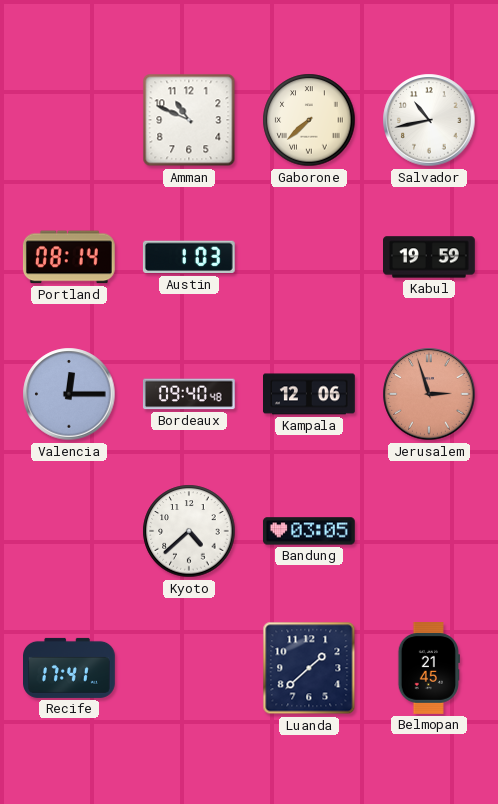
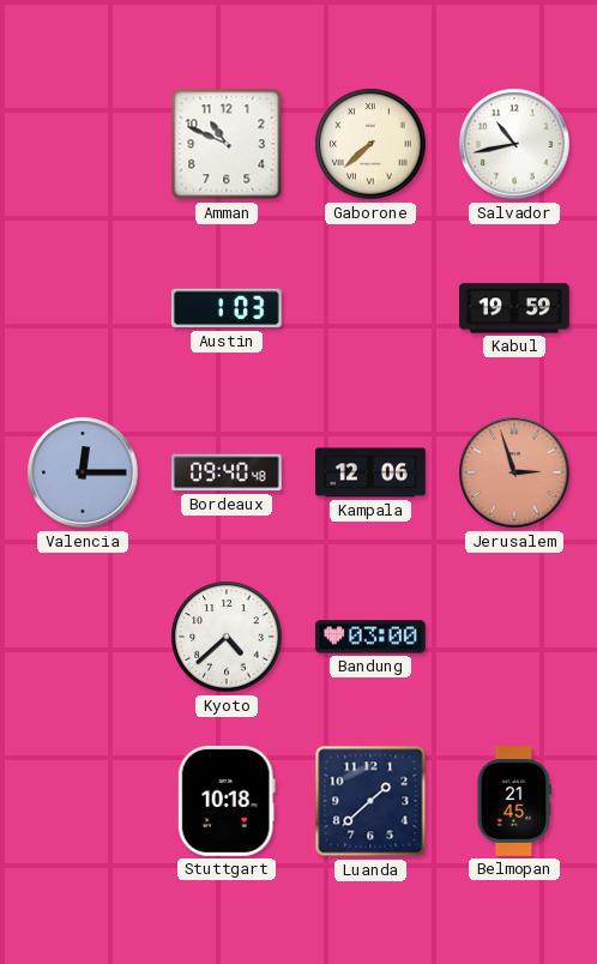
Portland: 08:14 -> none (69, 257)
Bandung: 03:05 -> 03:00 (370, 637)
Recife: 17:41 -> none (70, 668)
Stuttgart: none -> 10:18 (227, 801)
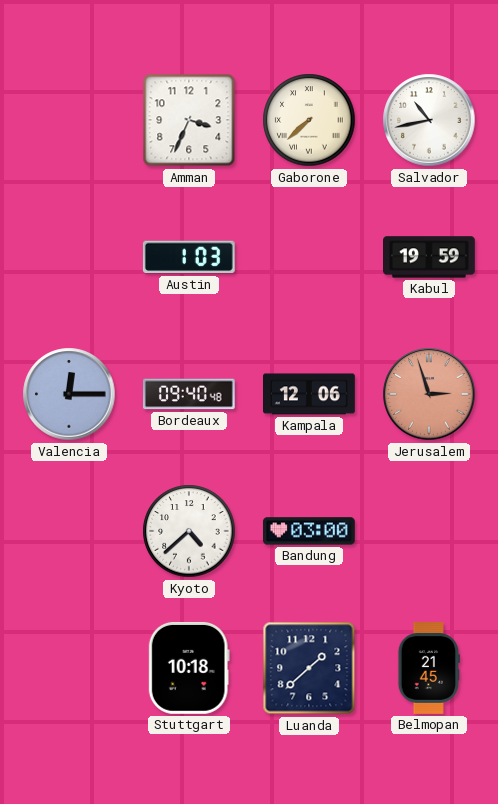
Amman: 10:49 -> 3:34 (189, 120)
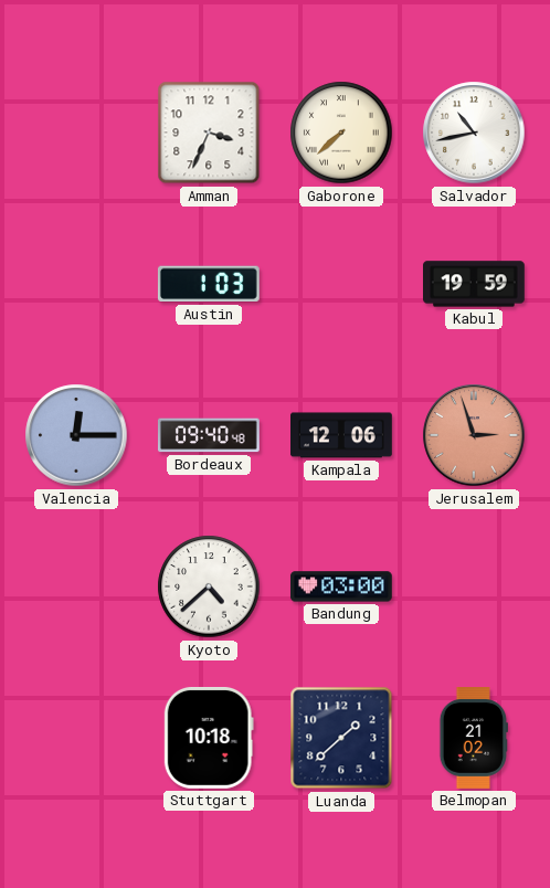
Belmopan: 21:45 -> 21:02 (473, 739)
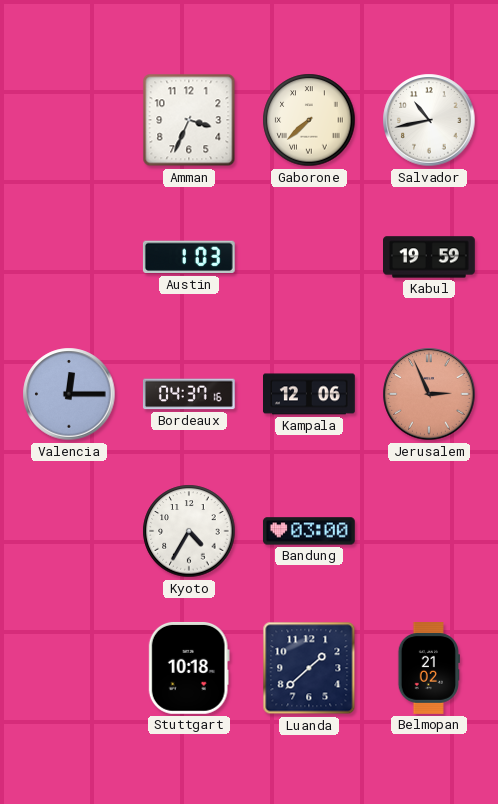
Bordeaux: 09:40 -> 04:37 (189, 394)
Jerusalem: 2:57 -> 2:56 (429, 394)
Kyoto: 4:38 -> 4:35 (189, 531)
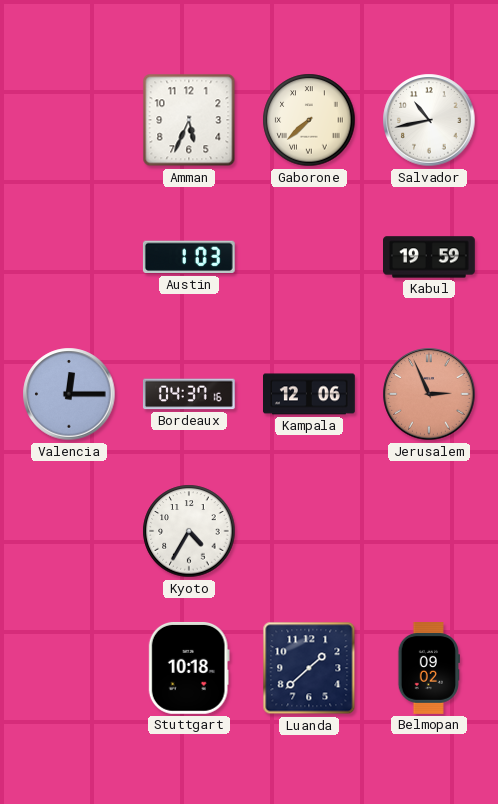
Amman: 3:34 -> 5:34 (189, 120)
Bandung: 03:00 -> none (309, 531)
Belmopan: 21:02 -> 09:02 (428, 669)
